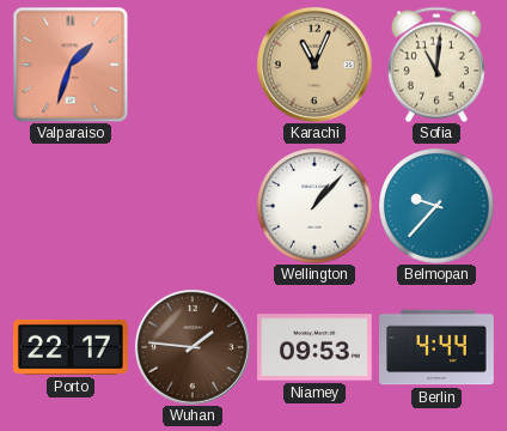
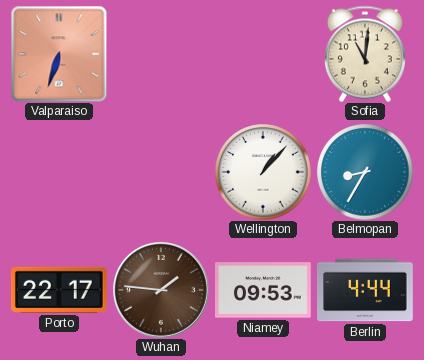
Valparaiso: 1:33 -> 6:33 (59, 54)
Karachi: 11:04 -> none (314, 65)
Belmopan: 9:37 -> 8:35 (365, 172)
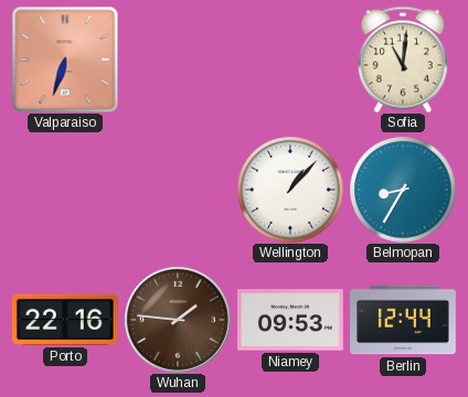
Porto: 22:17 -> 22:16 (65, 320)
Berlin: 4:44 -> 12:44 (403, 320)
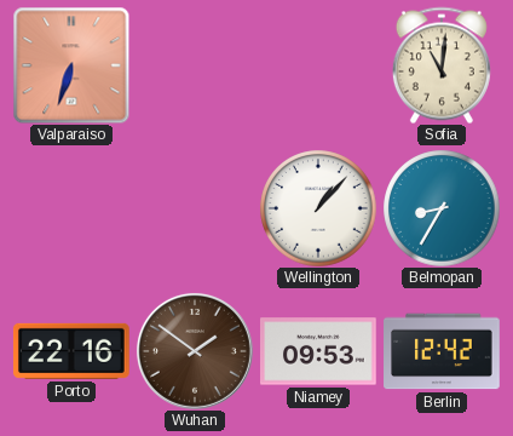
Wuhan: 1:46 -> 1:51 (195, 351)
Berlin: 12:44 -> 12:42 (442, 351)
